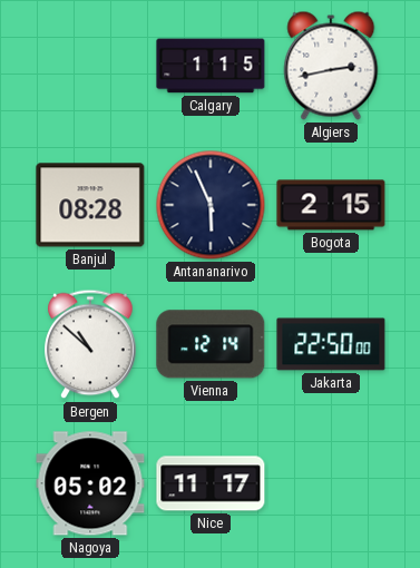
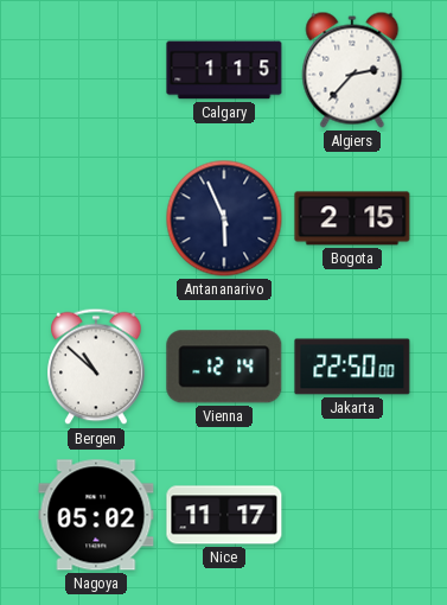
Algiers: 2:43 -> 2:37 (352, 70)
Banjul: 08:28 -> none (90, 205)
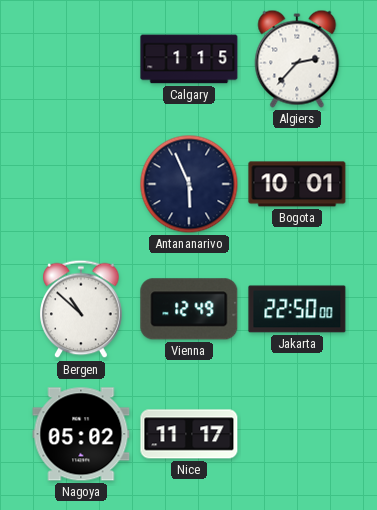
Bogota: 2:15 -> 10:01 (297, 184)
Vienna: 12:14 -> 12:49 (189, 309)
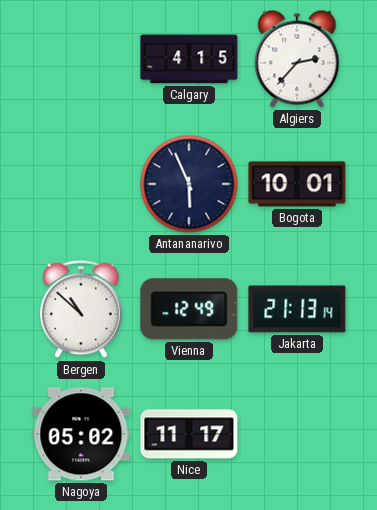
Calgary: 1:15 -> 4:15 (189, 59)
Jakarta: 22:50 -> 21:13 (297, 309)
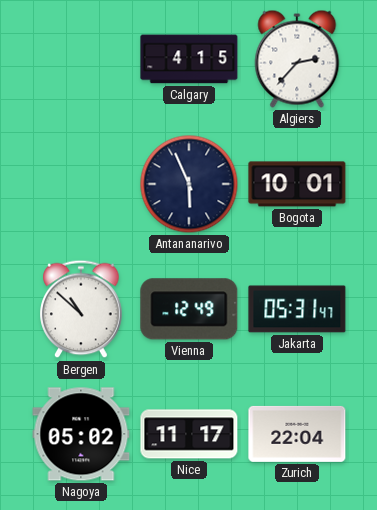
Jakarta: 21:13 -> 05:31 (297, 309)
Zurich: none -> 22:04 (297, 434)
